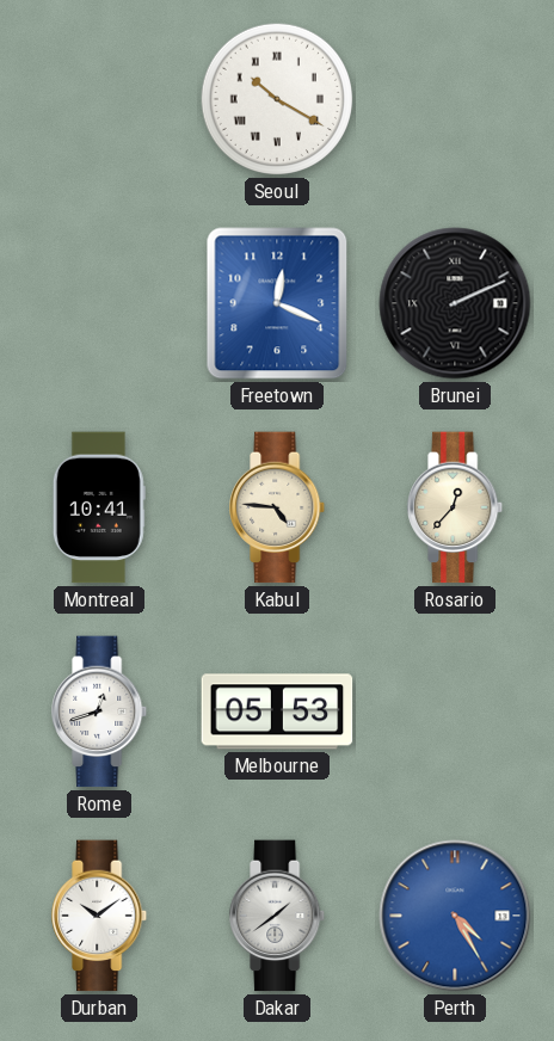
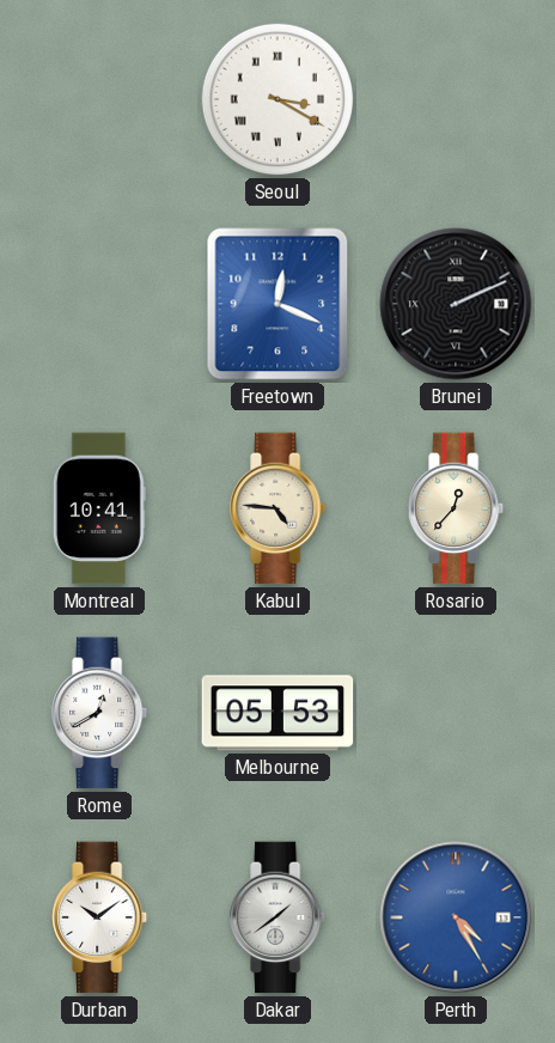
Seoul: 10:20 -> 3:20 (277, 99)
Rome: 12:42 -> 12:40 (100, 713)
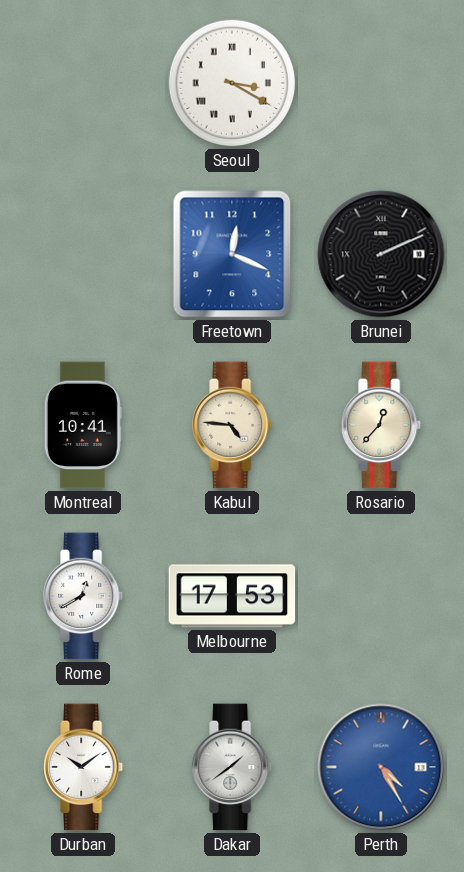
Melbourne: 05:53 -> 17:53 (232, 596)
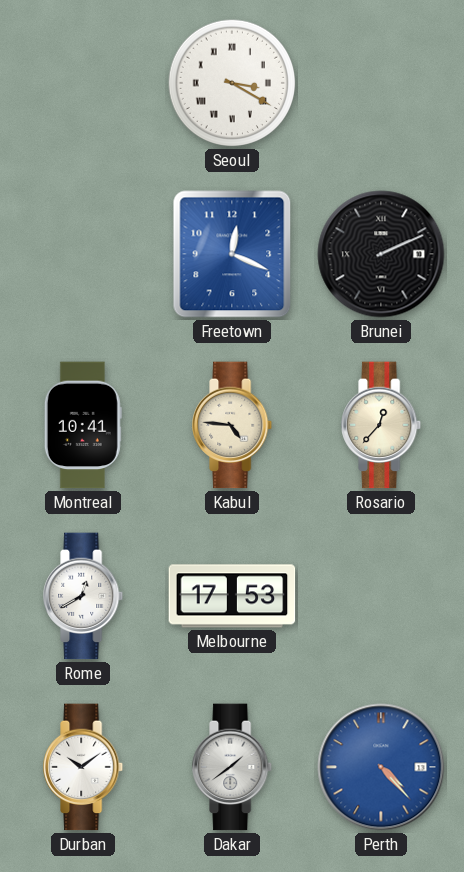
Perth: 4:25 -> 4:23 (381, 767)
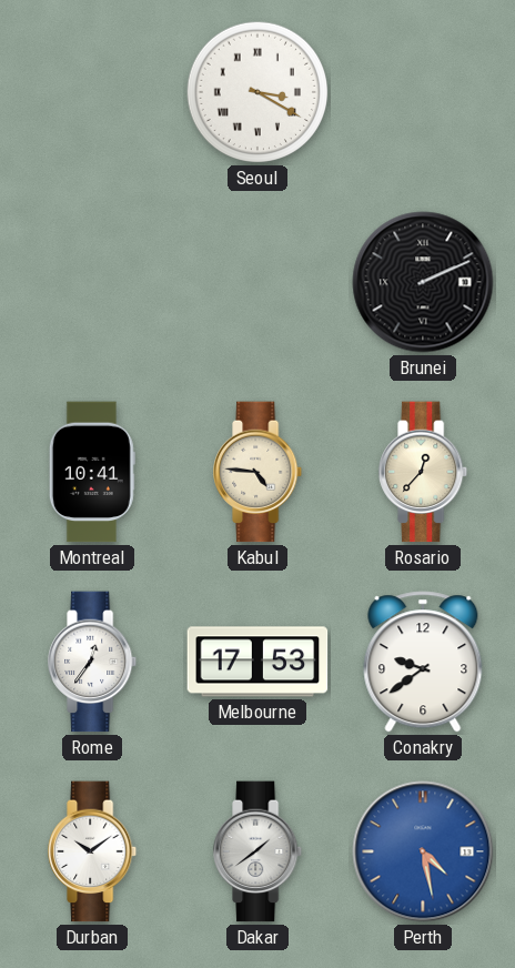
Freetown: 12:19 -> none (232, 254)
Rome: 12:40 -> 12:36 (93, 662)
Conakry: none -> 9:39 (423, 662)
Perth: 4:23 -> 4:28 (423, 851)
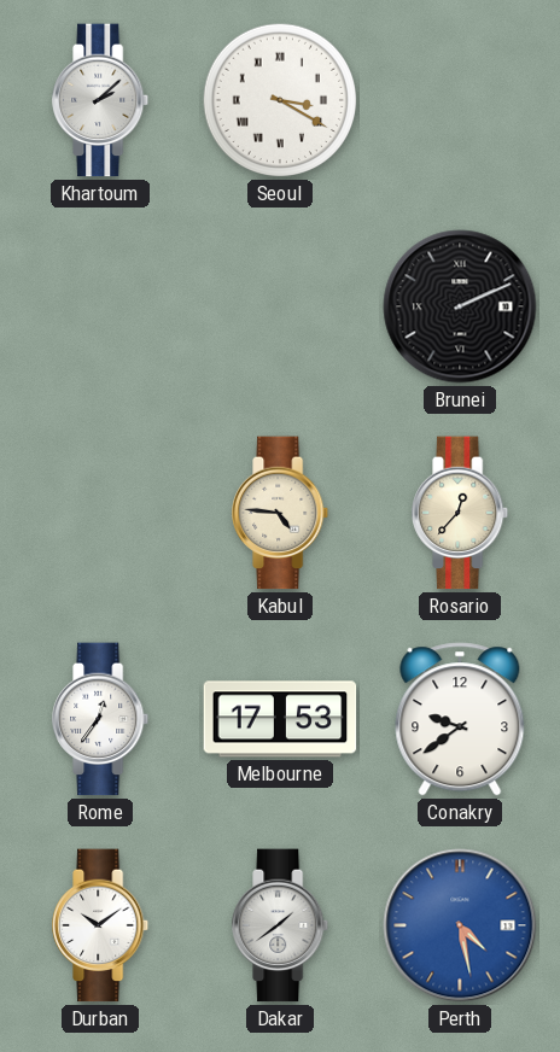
Khartoum: none -> 2:08 (101, 100)
Montreal: 10:41 -> none (92, 472)
